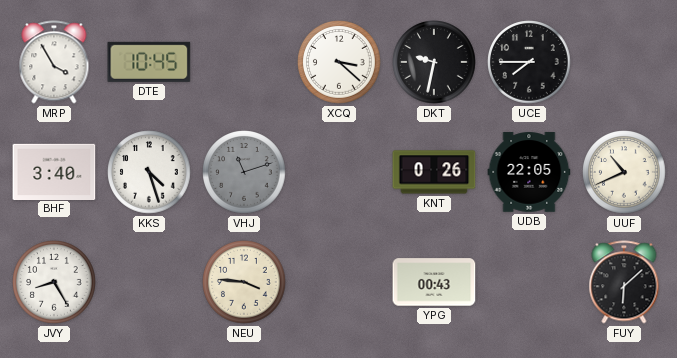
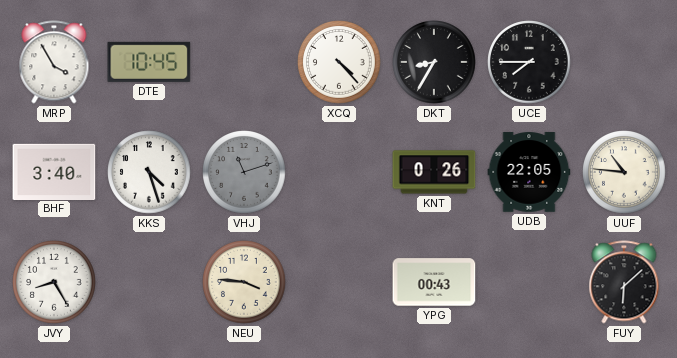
XCQ: 3:22 -> 4:23 (339, 62)
DKT: 9:32 -> 8:35 (434, 62)
UUF: 10:41 -> 10:46 (624, 172)
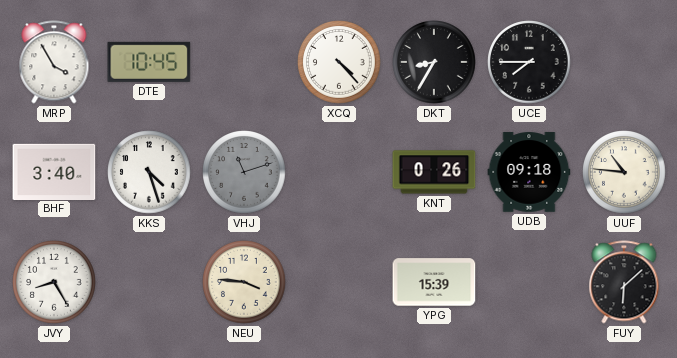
UDB: 22:05 -> 09:18 (529, 172)
YPG: 00:43 -> 15:39 (434, 282)
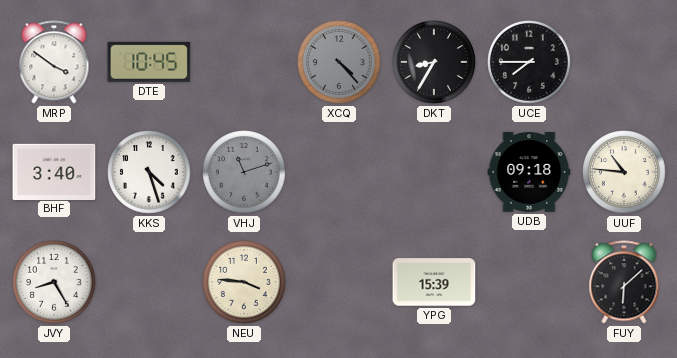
MRP: 3:55 -> 3:51 (54, 62)
XCQ dial: white -> grey (339, 62)
KNT: 0:26 -> none (434, 172)
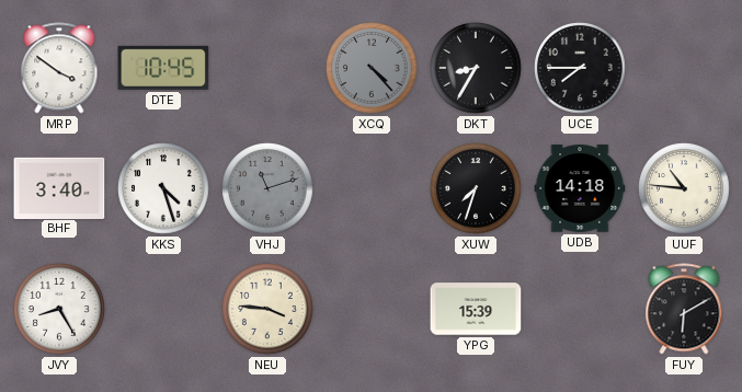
XUW: none -> 7:33 (476, 188)
UDB: 09:18 -> 14:18 (580, 188)
FUY: 6:08 -> 6:10 (684, 309)
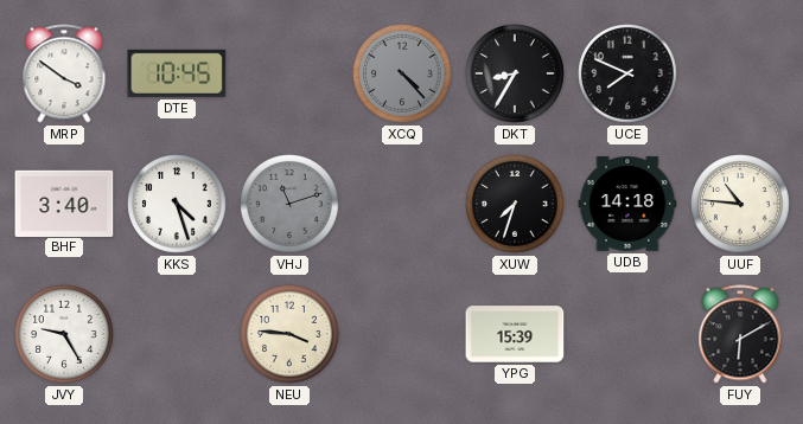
UCE: 7:45 -> 7:49 (627, 73)
JVY: 8:25 -> 9:25 (64, 334)
